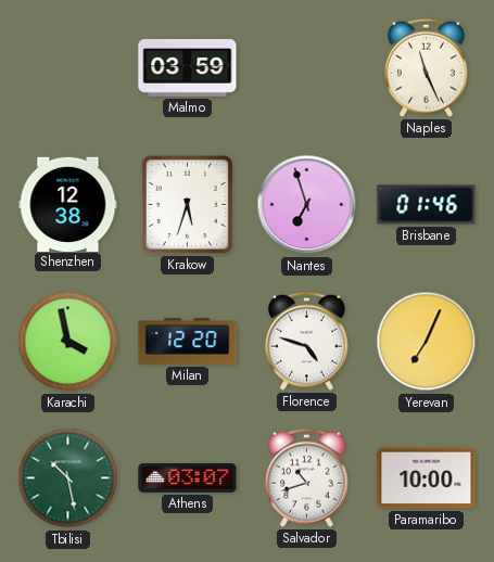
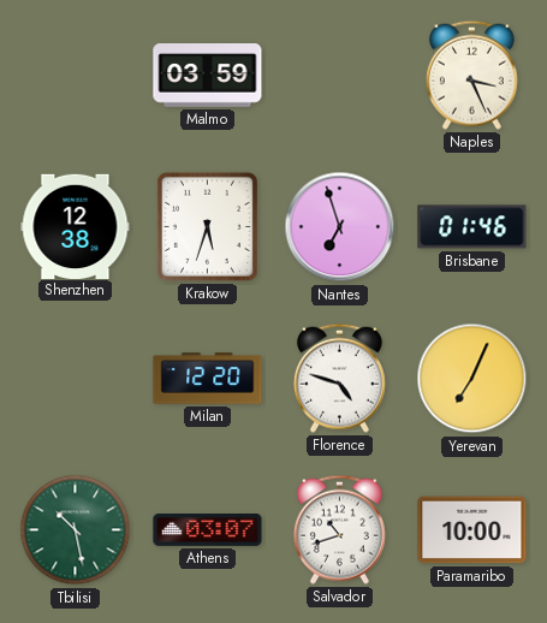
Naples: 11:26 -> 3:26 (471, 75)
Karachi: 3:58 -> none (68, 342)
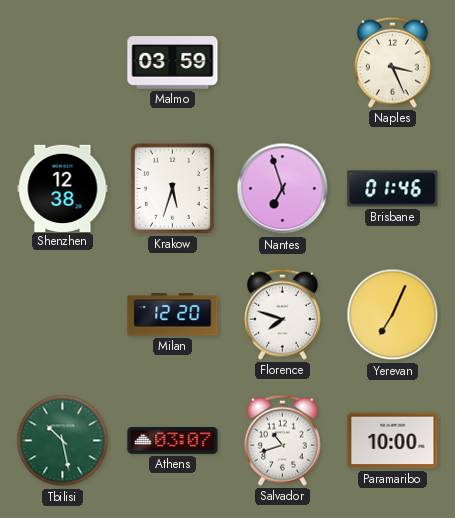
Florence: 4:48 -> 7:48 (282, 314)
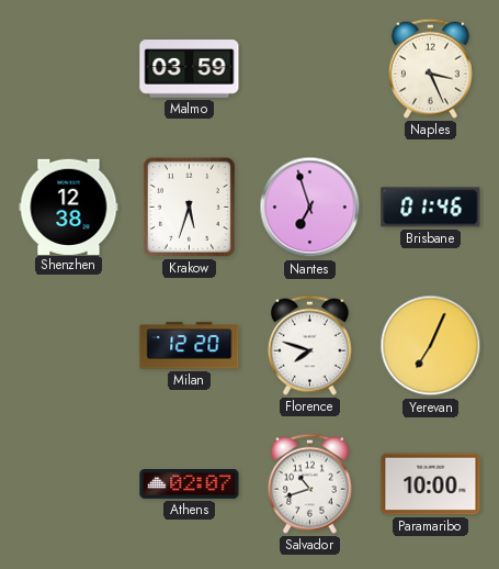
Tbilisi: 10:28 -> none (63, 441)
Athens: 03:07 -> 02:07 (190, 484)
